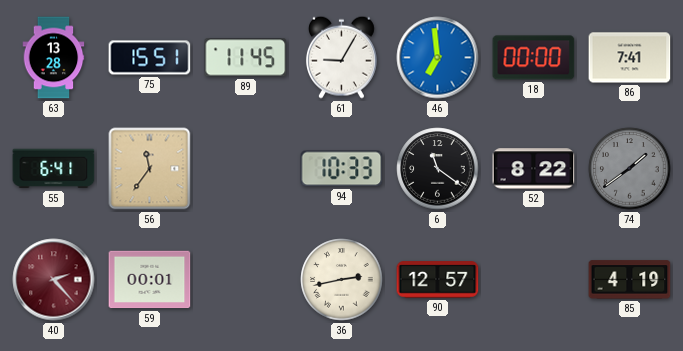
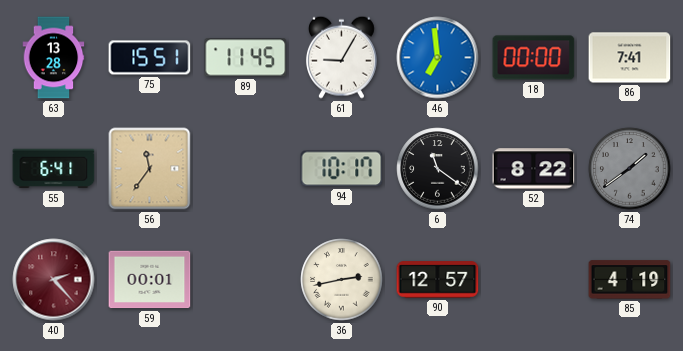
94: 10:33 -> 10:17 (342, 169)
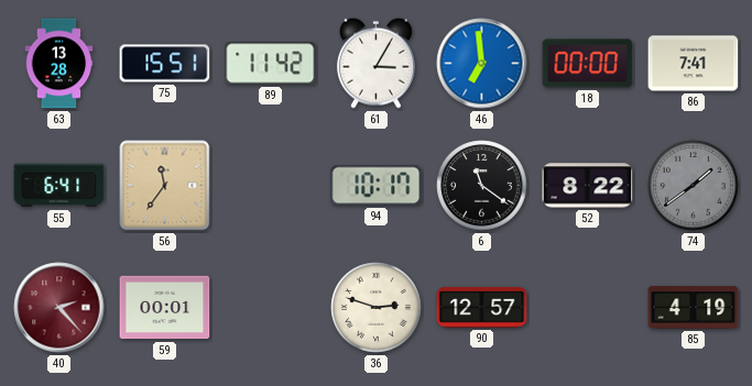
89: 11:45 -> 11:42 (271, 64)
61: 9:05 -> 3:05 (375, 63)
36: 2:43 -> 2:48 (377, 308)
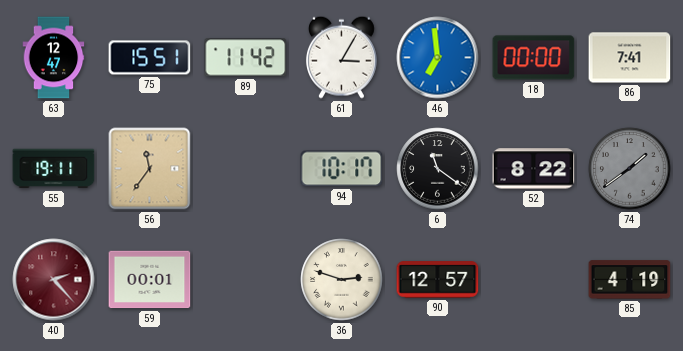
63: 13:28 -> 12:47 (54, 58)
55: 6:41 -> 19:11 (54, 169)
